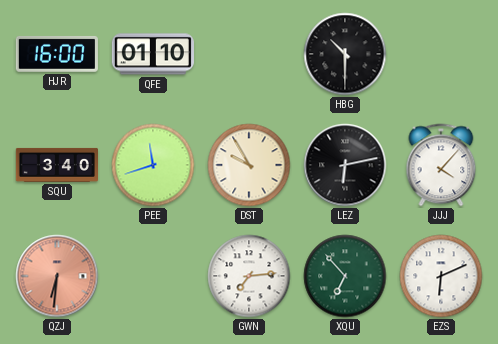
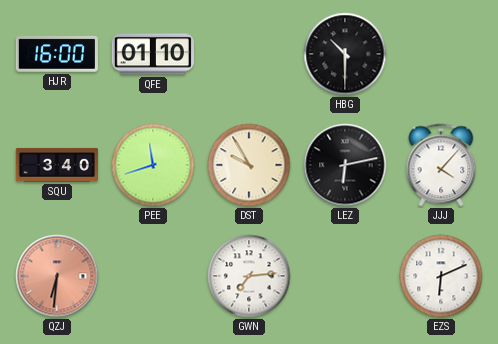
XQU: 6:53 -> none (345, 276)
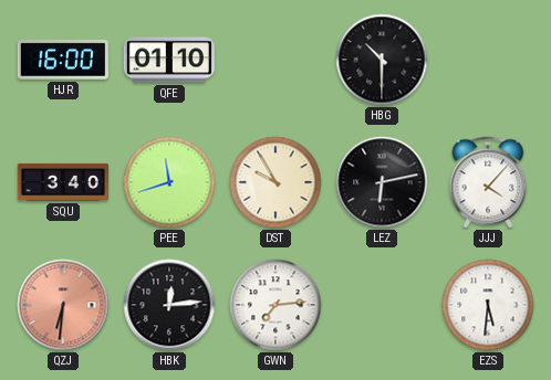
HBK: none -> 12:14 (169, 305)
EZS: 6:11 -> 5:31 (488, 305)
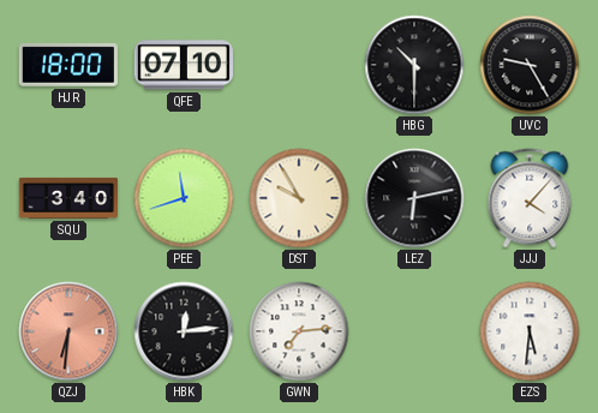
HJR: 16:00 -> 18:00 (68, 65)
QFE: 01:10 -> 07:10 (184, 65)
UVC: none -> 9:25 (530, 65)
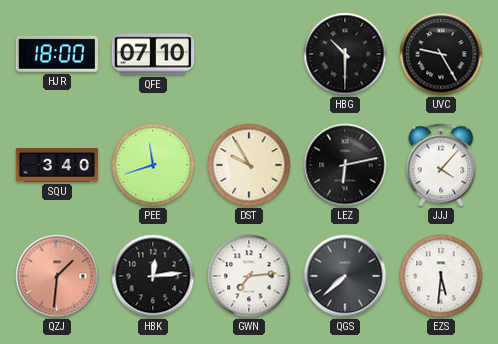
QZJ: 6:31 -> 1:31 (57, 276)
QGS: none -> 7:38 (345, 276)
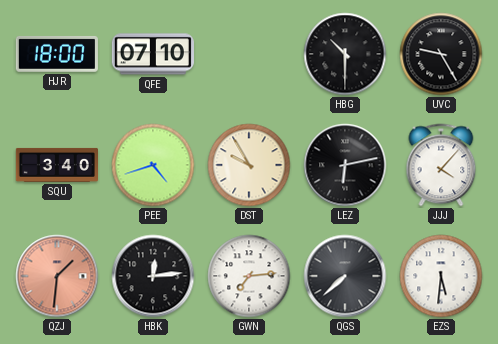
PEE: 11:42 -> 4:42 (153, 165)
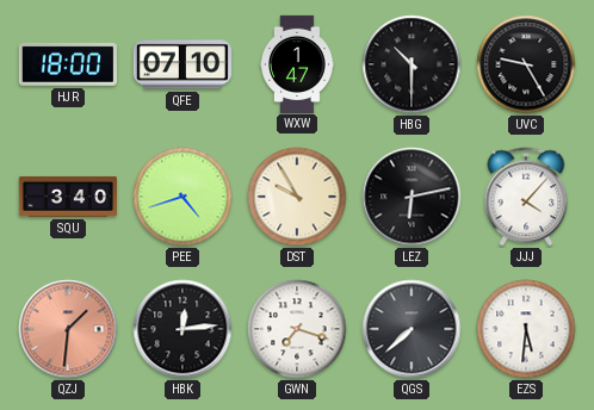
WXW: none -> 1:47 (298, 63)
GWN: 7:14 -> 7:18 (297, 329)
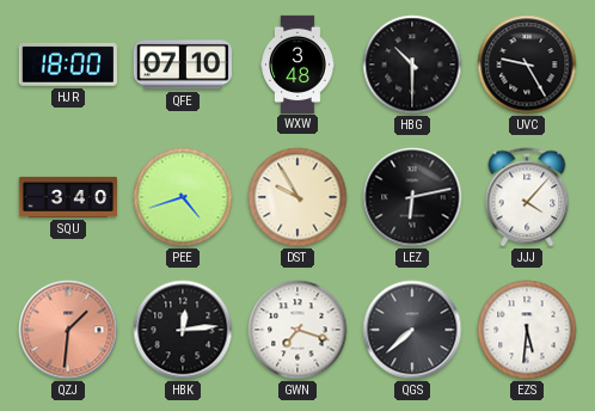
WXW: 1:47 -> 3:48 (299, 63)
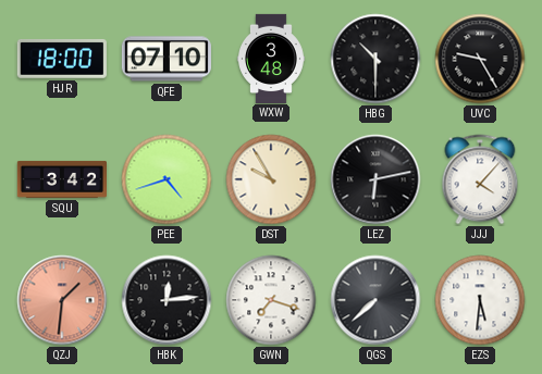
SQU: 3:40 -> 3:42 (61, 179)
